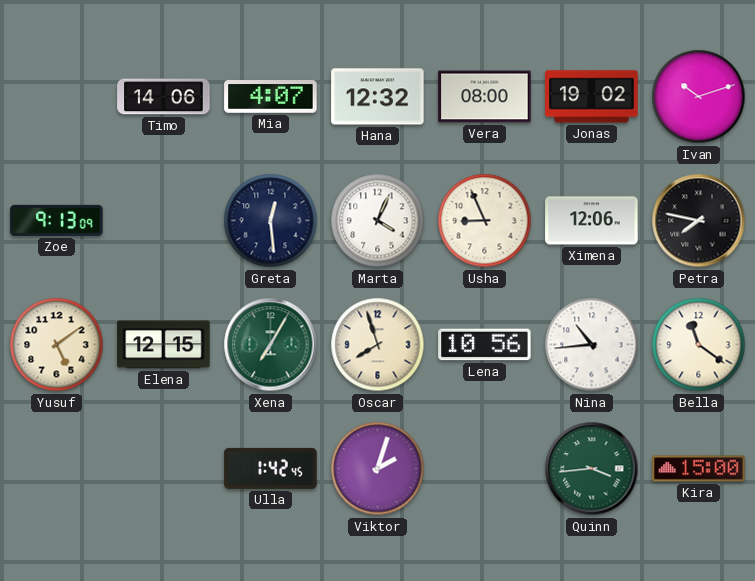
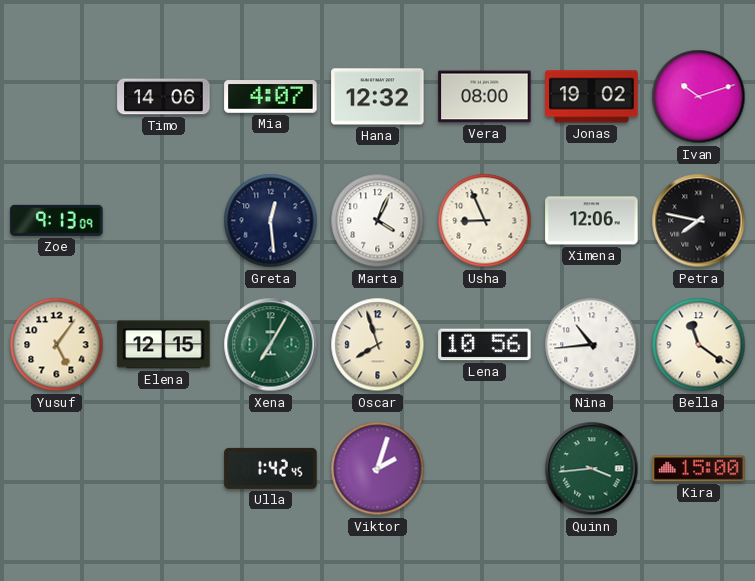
Yusuf: 5:09 -> 5:06 (57, 345)
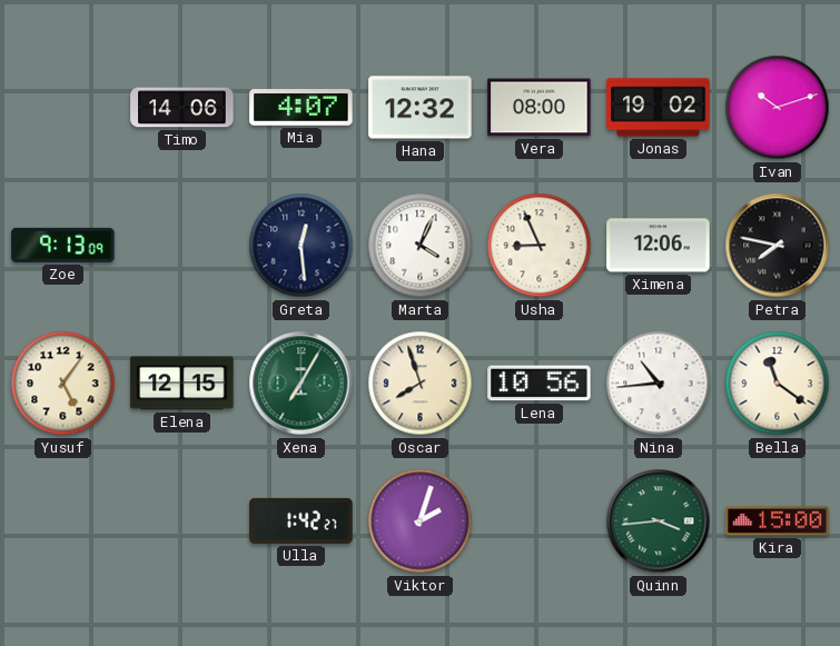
Ulla: 1:42:45 -> 1:42:27 (302, 520)
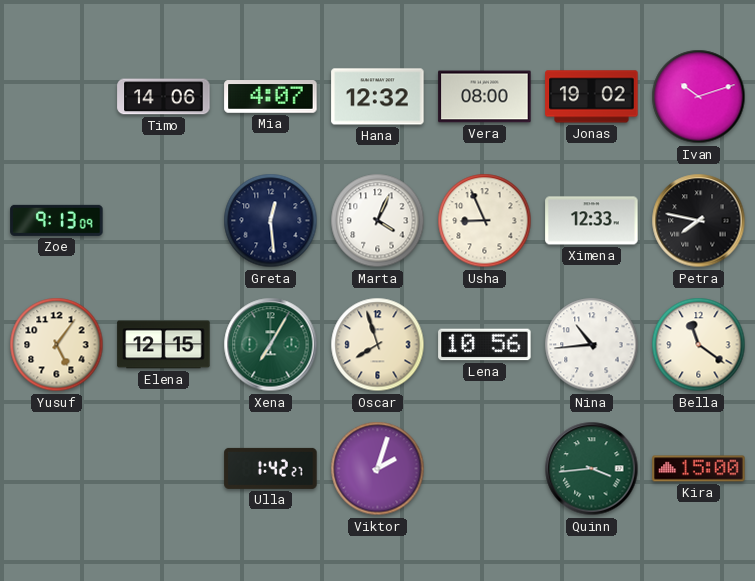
Ximena: 12:06 -> 12:33 (592, 221)
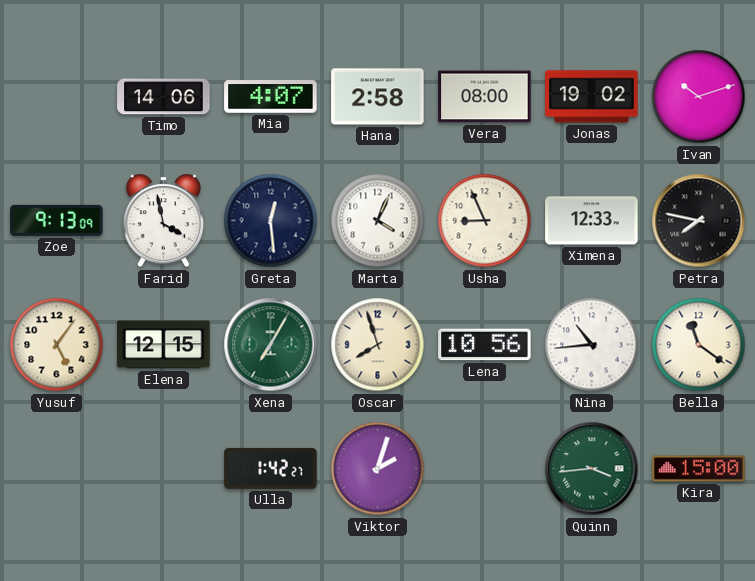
Hana: 12:32 -> 2:58 (378, 97)
Farid: none -> 3:58 (163, 221)
